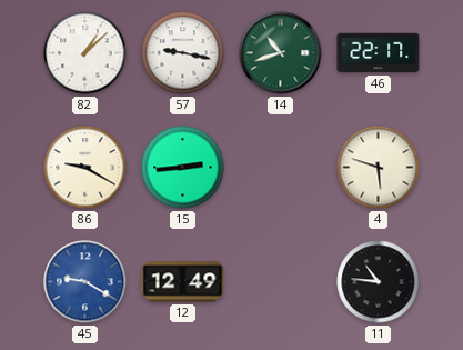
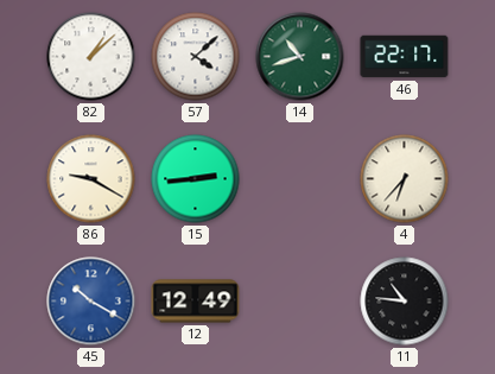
57: 9:17 -> 4:08 (196, 57)
4: 5:48 -> 6:37 (405, 179)
45: 9:20 -> 10:20 (91, 302)
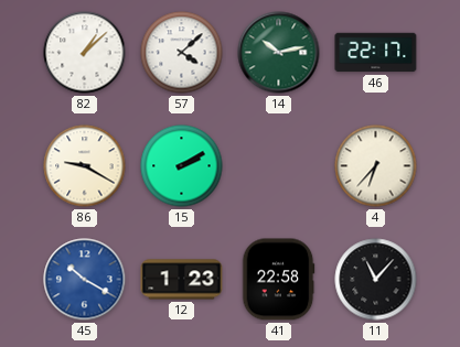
14: 10:42 -> 10:13 (279, 53)
15: 2:44 -> 2:10 (182, 166)
12: 12:49 -> 1:23 (182, 280)
41: none -> 22:58 (278, 280)
11: 10:46 -> 11:07 (376, 280)
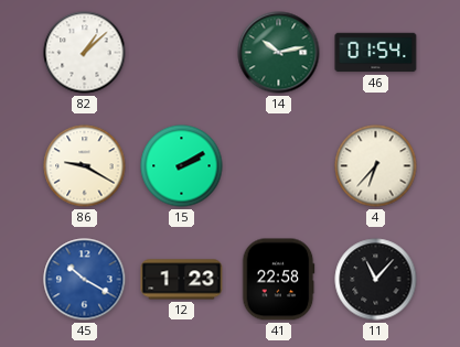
57: 4:08 -> none (182, 53)
46: 22:17 -> 01:54 (376, 53)
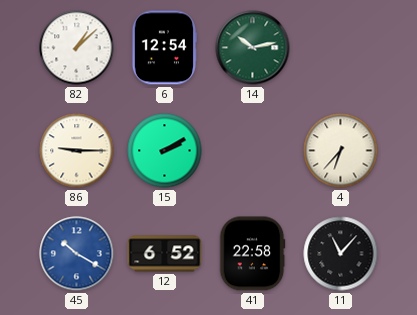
6: none -> 12:54 (164, 48)
46: 01:54 -> none (376, 53)
86: 9:20 -> 9:15 (77, 151)
12: 1:23 -> 6:52 (165, 254)
